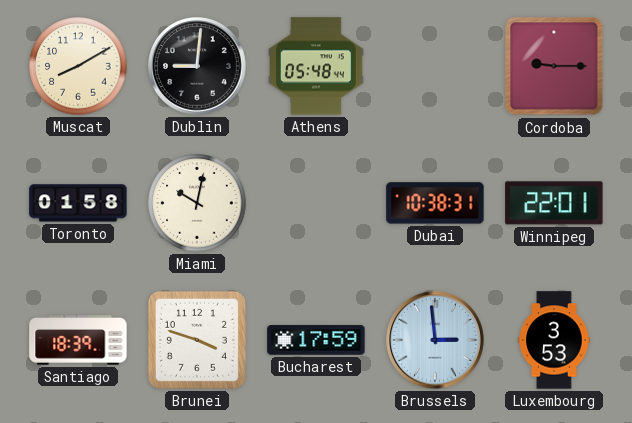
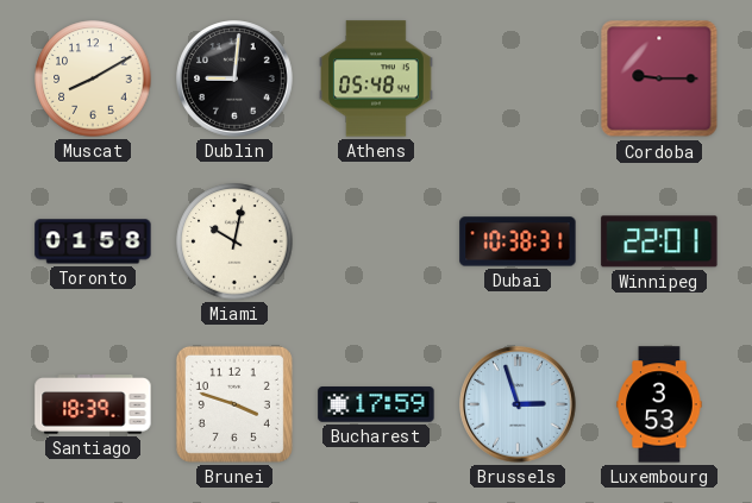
Brussels: 2:59 -> 2:57 (518, 404)
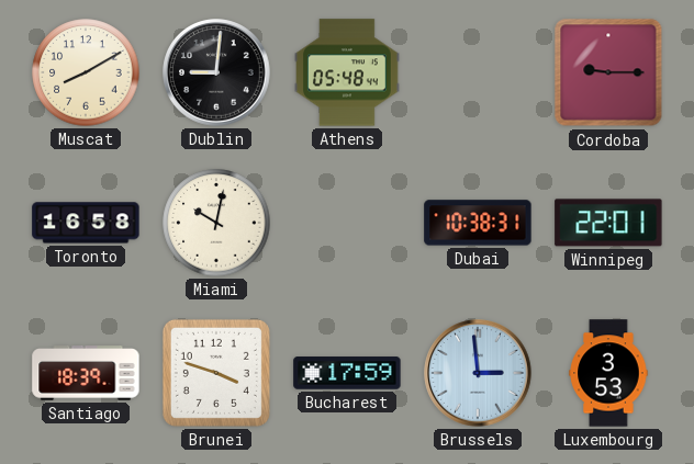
Toronto: 01:58 -> 16:58 (86, 223)
Brussels: 2:57 -> 2:59 (478, 373)
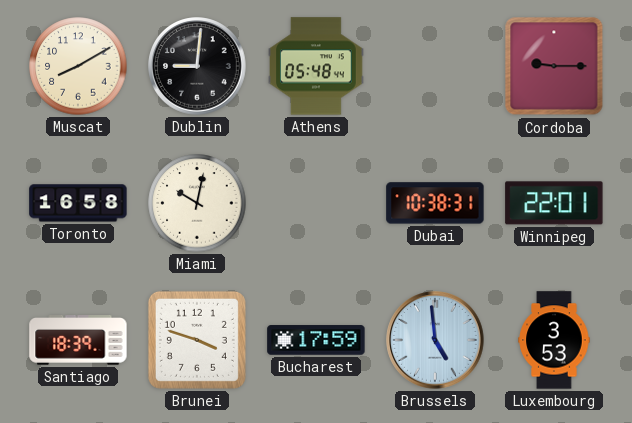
Brussels: 2:59 -> 4:59 (435, 340)
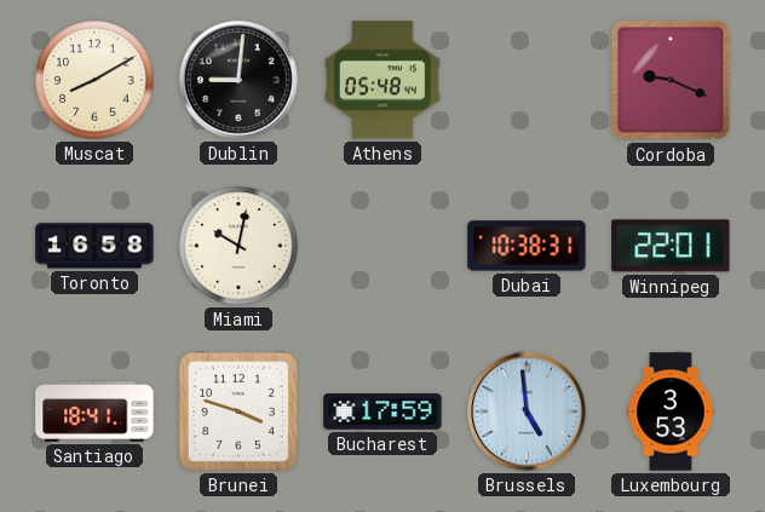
Cordoba: 9:15 -> 9:19 (671, 80)
Santiago: 18:39 -> 18:41 (94, 413)
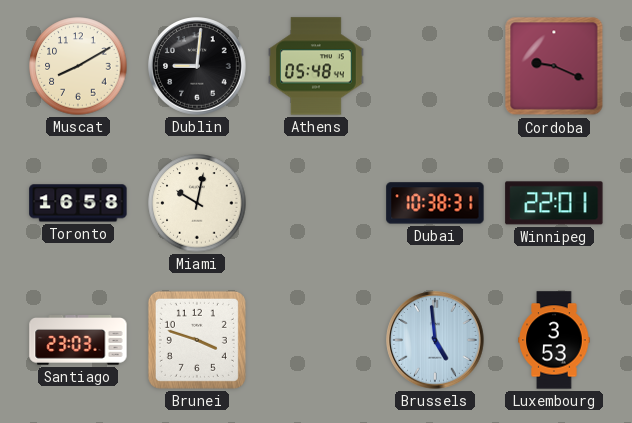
Santiago: 18:41 -> 23:03 (78, 341)
Bucharest: 17:59 -> none (382, 412)
